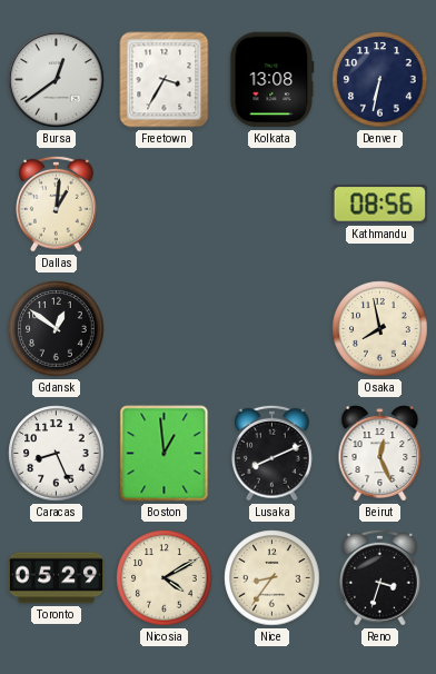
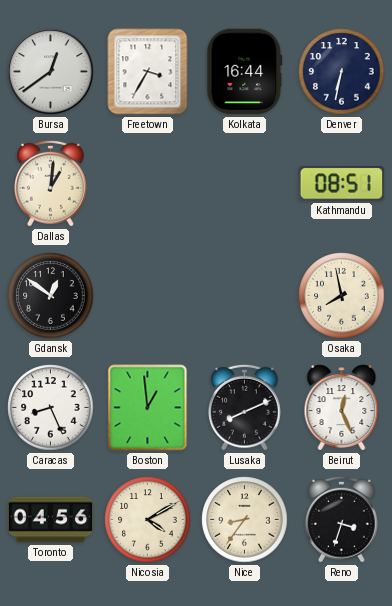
Kolkata: 13:08 -> 16:44 (245, 72)
Kathmandu: 08:56 -> 08:51 (342, 184)
Toronto: 05:29 -> 04:56 (51, 520)
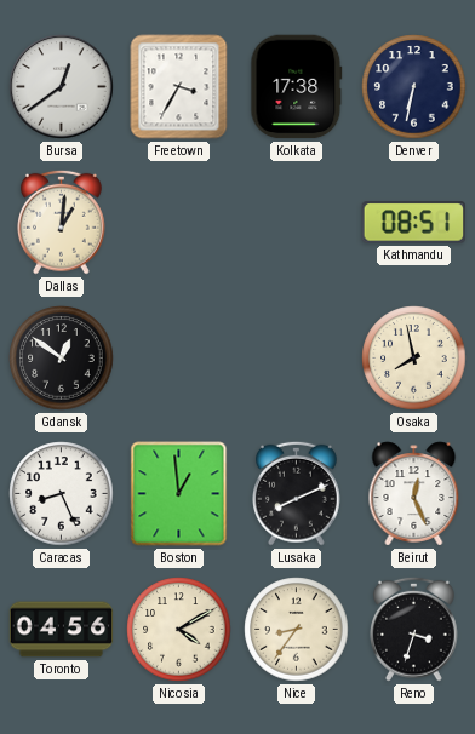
Kolkata: 16:44 -> 17:38 (297, 87)
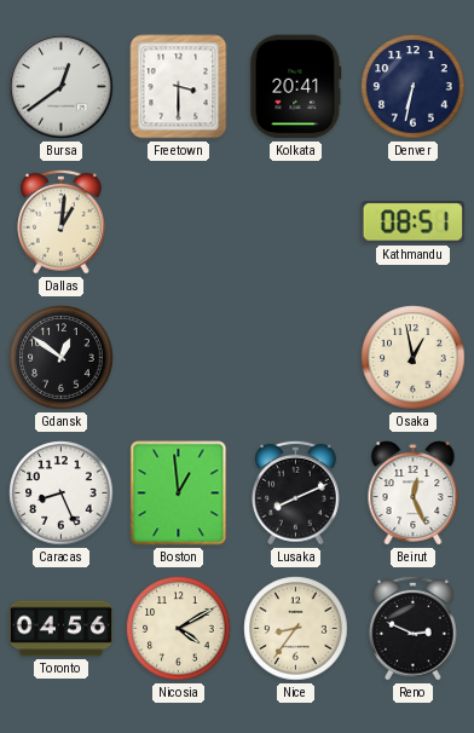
Freetown: 3:35 -> 3:30 (179, 87)
Kolkata: 17:38 -> 20:41 (296, 87)
Osaka: 7:58 -> 12:58 (414, 358)
Reno: 3:33 -> 2:49 (414, 628)
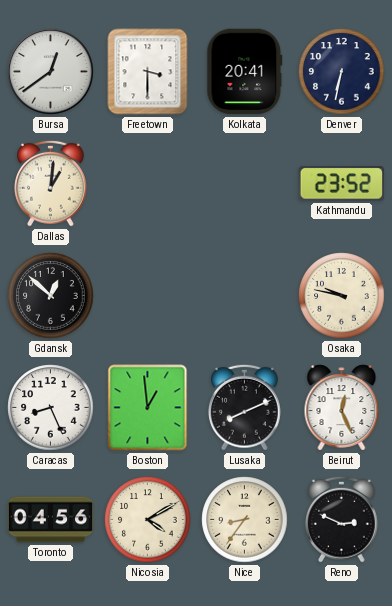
Kathmandu: 08:51 -> 23:52 (342, 184)
Gdansk: 12:51 -> 12:52 (51, 296)
Osaka: 12:58 -> 9:47 (342, 296)
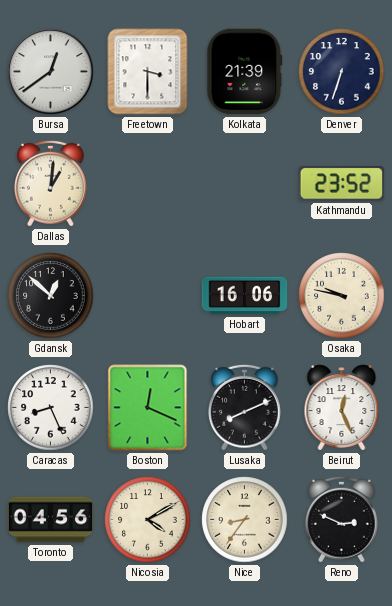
Kolkata: 20:41 -> 21:39 (245, 72)
Denver: 6:32 -> 6:33 (342, 72)
Hobart: none -> 16:06 (245, 296)
Boston: 12:59 -> 12:19 (148, 408)
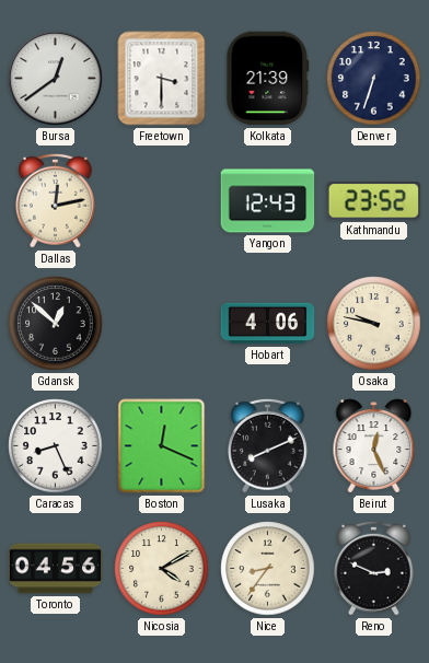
Dallas: 1:01 -> 12:13 (56, 200)
Yangon: none -> 12:43 (268, 201)
Hobart: 16:06 -> 4:06 (268, 324)
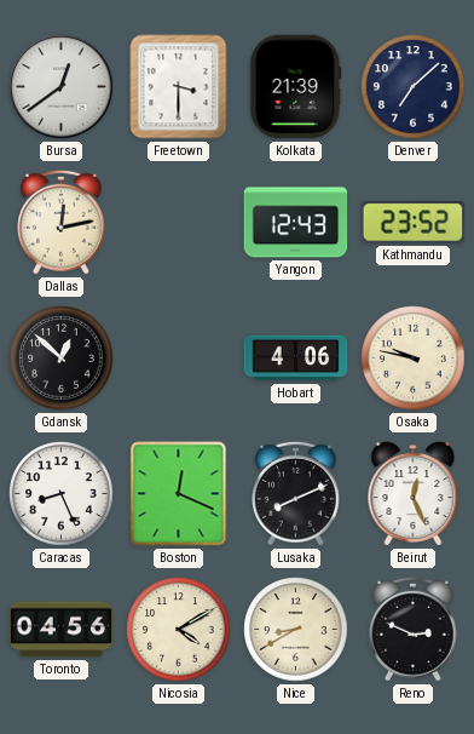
Denver: 6:33 -> 7:08 (414, 87)
Nice: 8:36 -> 8:40 (296, 630)
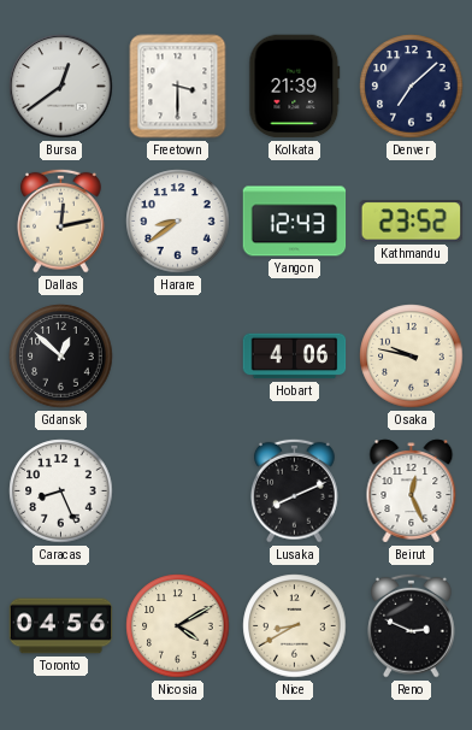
Harare: none -> 8:39 (178, 222)
Boston: 12:19 -> none (179, 494)
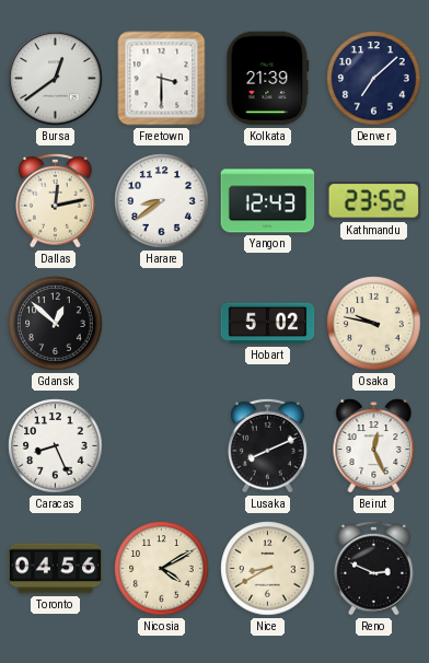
Hobart: 4:06 -> 5:02 (268, 324)
